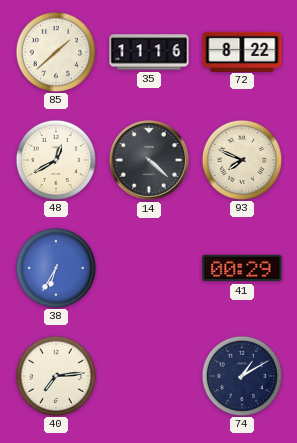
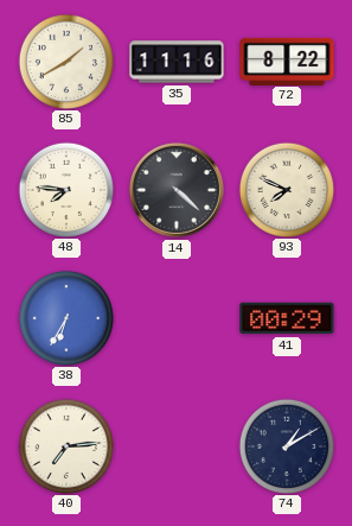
85: 1:38 -> 1:40 (65, 61)
48: 12:40 -> 7:46 (65, 189)
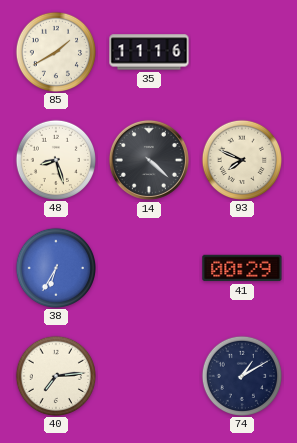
72: 8:22 -> none (287, 61)
48: 7:46 -> 8:27 (55, 159)
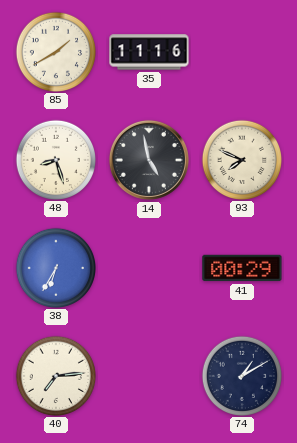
14: 4:22 -> 4:58 (149, 160)
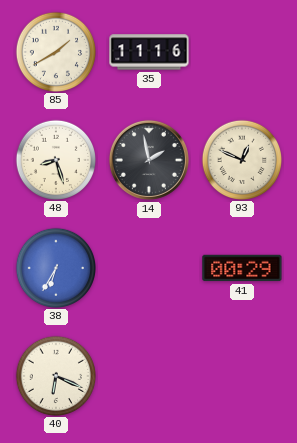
14: 4:58 -> 1:58 (149, 160)
93: 7:49 -> 12:49 (241, 159)
40: 7:14 -> 6:19 (55, 375)
74: 1:10 -> none (241, 375)
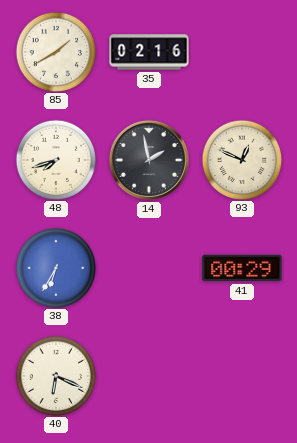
35: 11:16 -> 02:16 (149, 52)
48: 8:27 -> 7:42 (55, 159)
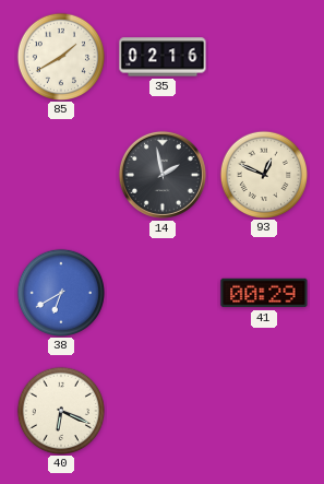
48: 7:42 -> none (55, 159)
38: 6:35 -> 6:40 (60, 292)
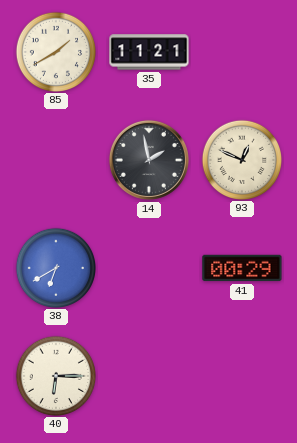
35: 02:16 -> 11:21 (149, 52)
40: 6:19 -> 6:15 (55, 375)
